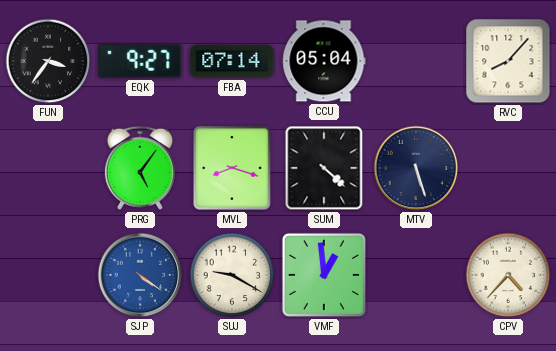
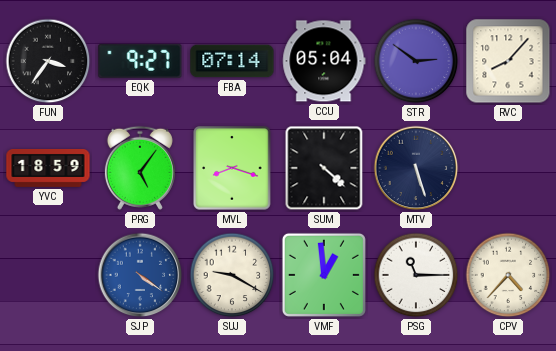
STR: none -> 2:51 (416, 61)
YVC: none -> 18:59 (48, 169)
PSG: none -> 11:15 (416, 275)
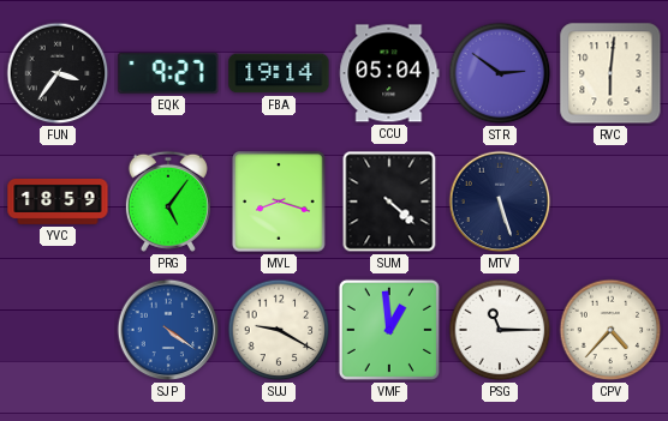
FBA: 07:14 -> 19:14 (279, 73)
RVC: 8:07 -> 6:01 (610, 73)
